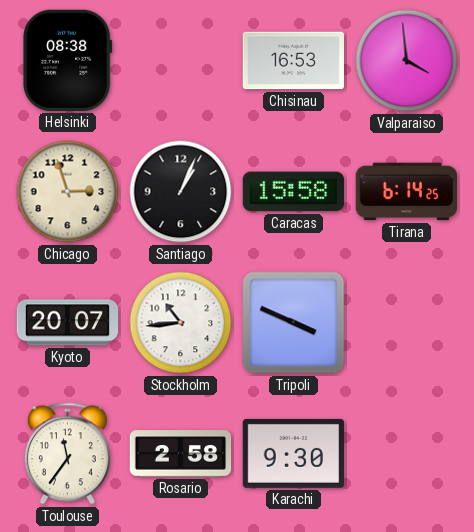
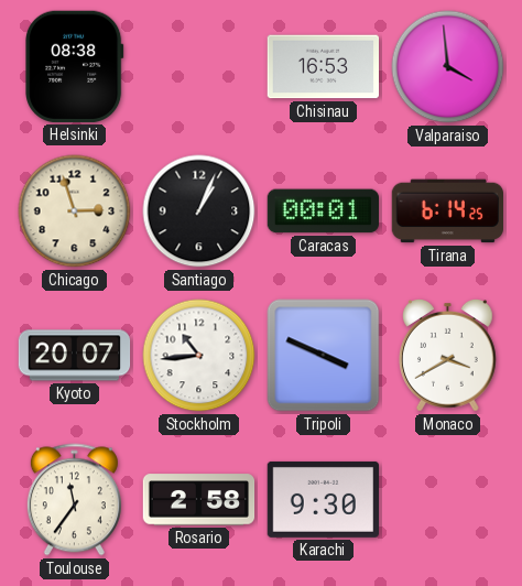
Caracas: 15:58 -> 00:01 (323, 211)
Monaco: none -> 3:40 (448, 356)
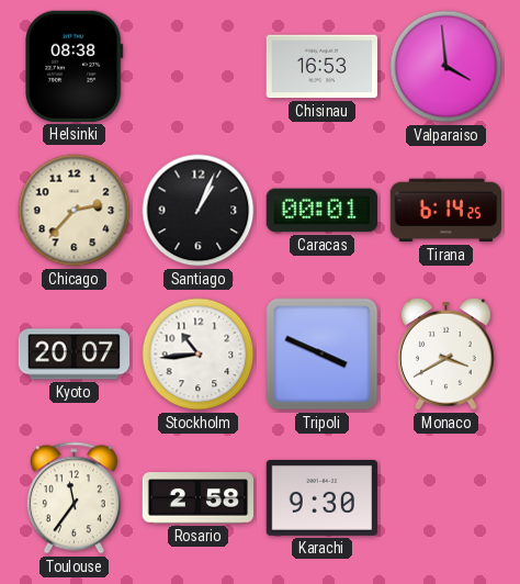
Chicago: 2:57 -> 2:37 (75, 211)
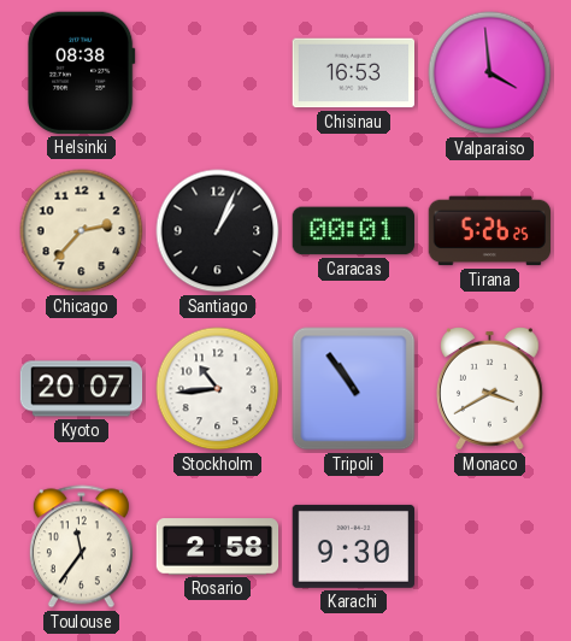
Tirana: 6:14 -> 5:26 (489, 231)
Tripoli: 3:49 -> 10:54 (354, 389)
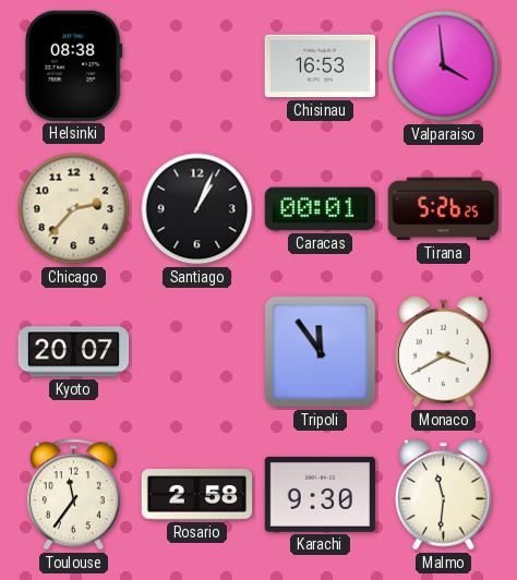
Stockholm: 10:44 -> none (218, 389)
Tripoli: 10:54 -> 11:54 (321, 352)
Malmo: none -> 11:31 (444, 495)
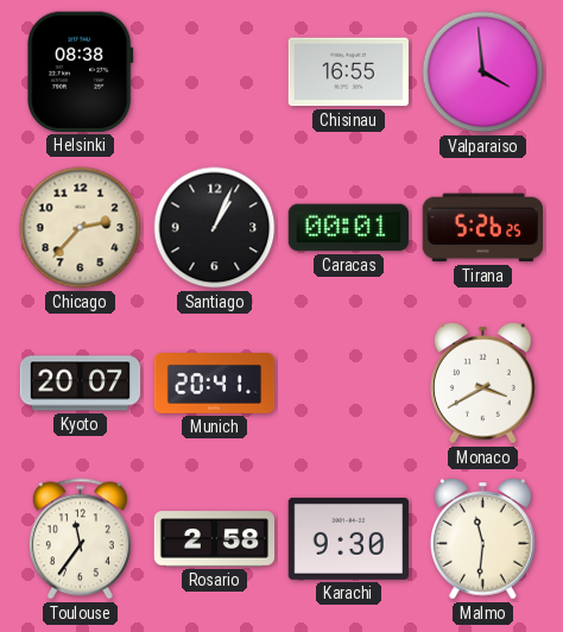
Chisinau: 16:53 -> 16:55 (349, 72)
Munich: none -> 20:41 (215, 384)
Tripoli: 11:54 -> none (321, 352)
